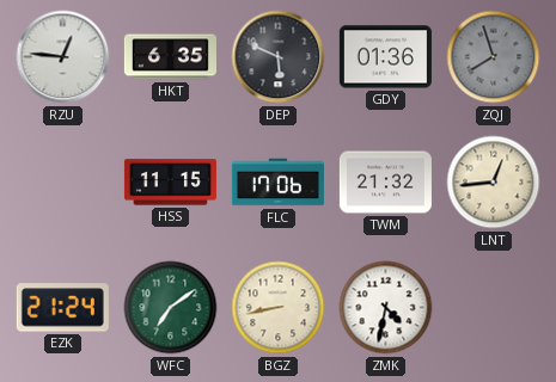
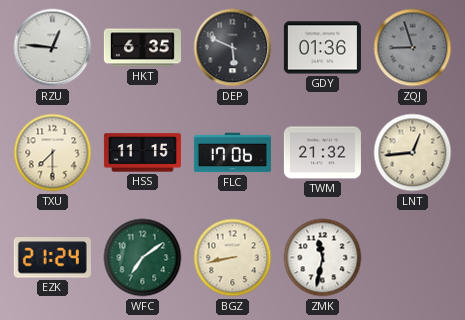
ZQJ: 7:57 -> 8:57 (413, 48)
TXU: none -> 7:30 (53, 153)
ZMK: 4:32 -> 11:32 (323, 258)
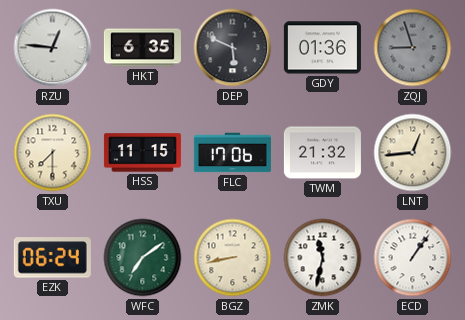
EZK: 21:24 -> 06:24 (52, 258)
ECD: none -> 1:06 (413, 258)
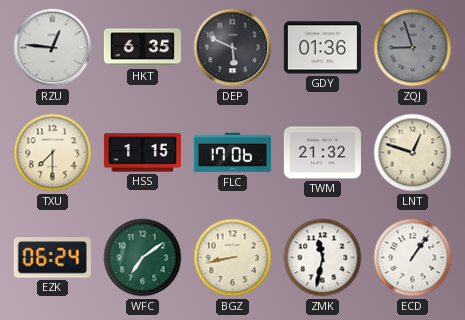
HSS: 11:15 -> 1:15 (142, 153)
LNT: 12:44 -> 12:48 (413, 153)
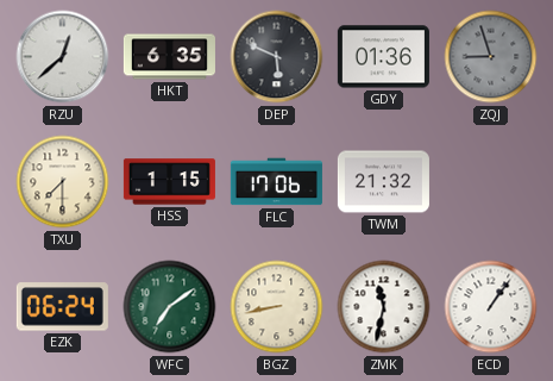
RZU: 12:46 -> 12:38 (63, 57)
LNT: 12:48 -> none (413, 153)
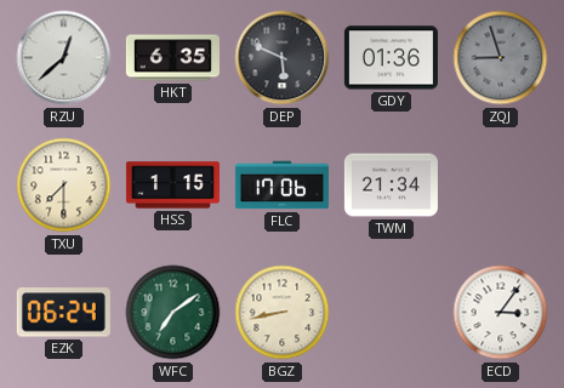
TWM: 21:32 -> 21:34 (391, 186)
ZMK: 11:32 -> none (384, 307)
ECD: 1:06 -> 3:06 (501, 313)
